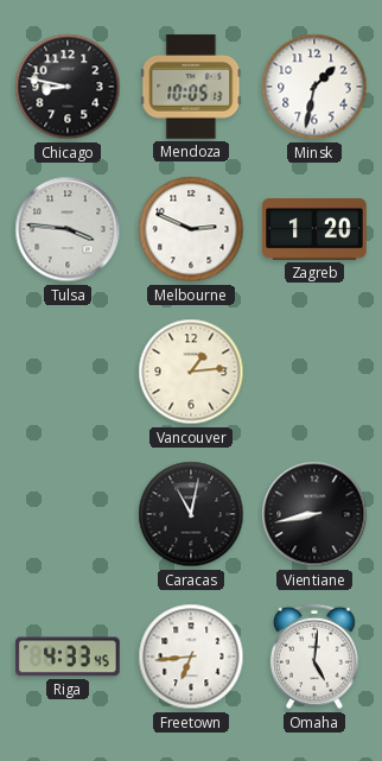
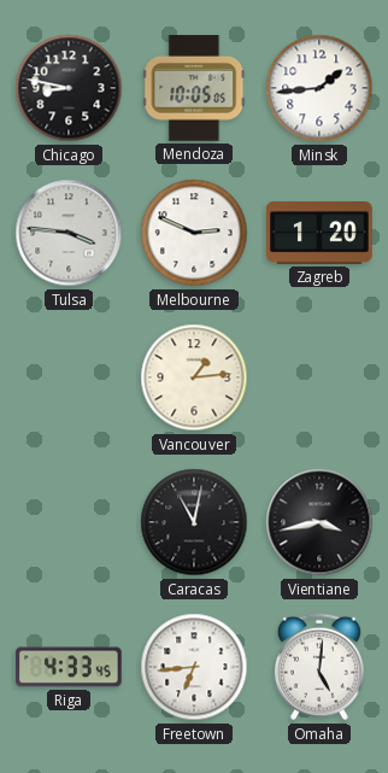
Mendoza: 10:05:13 -> 10:05:05 (194, 88)
Minsk: 1:32 -> 1:44 (319, 88)
Vientiane: 8:43 -> 3:43 (319, 522)
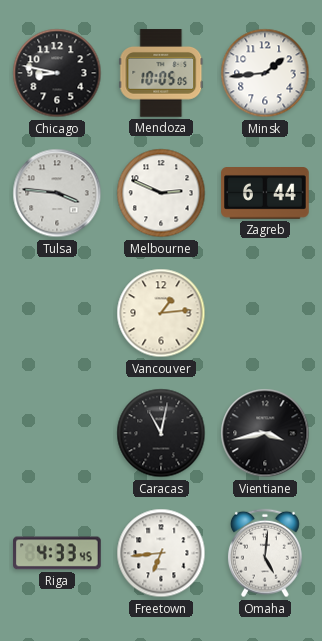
Zagreb: 1:20 -> 6:44 (265, 194)
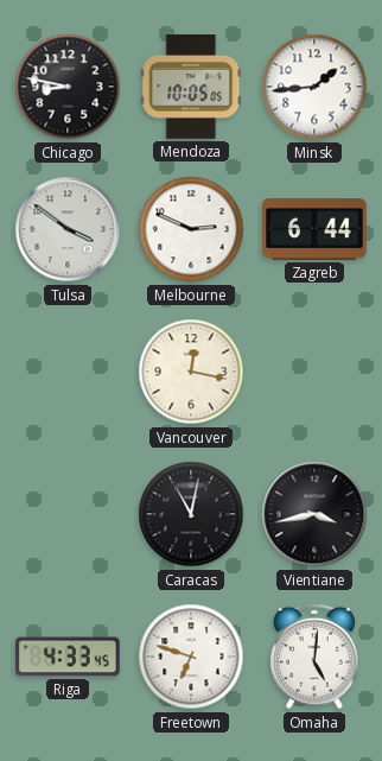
Tulsa: 3:46 -> 3:51 (68, 229)
Vancouver: 1:14 -> 12:17 (191, 372)
Freetown: 6:44 -> 6:48 (191, 657)
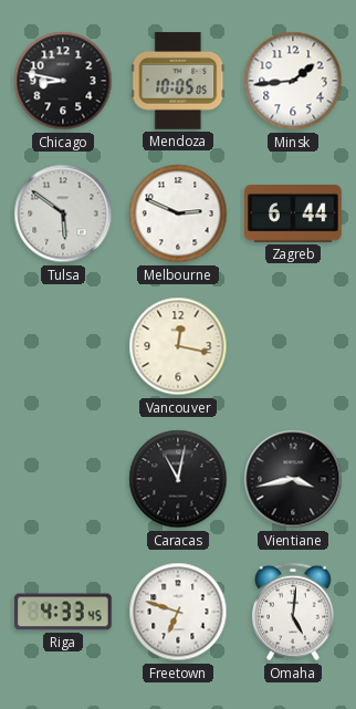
Tulsa: 3:51 -> 5:51 (63, 213)
